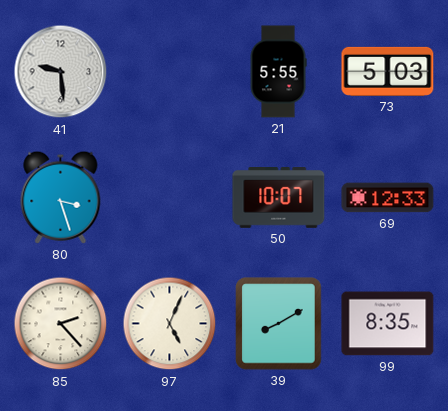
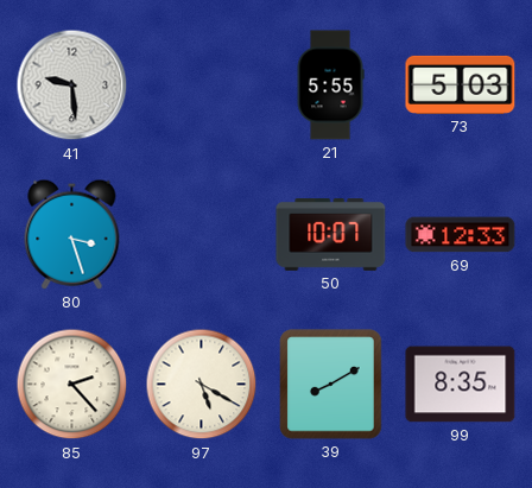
97: 5:04 -> 5:20 (202, 385)
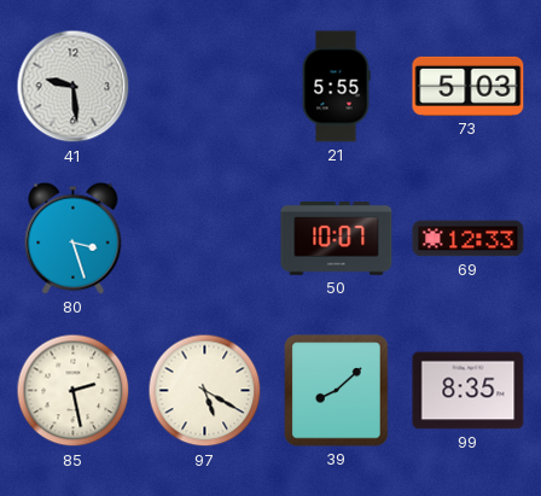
85: 2:23 -> 2:28 (74, 391)
39: 8:10 -> 8:08 (337, 391)
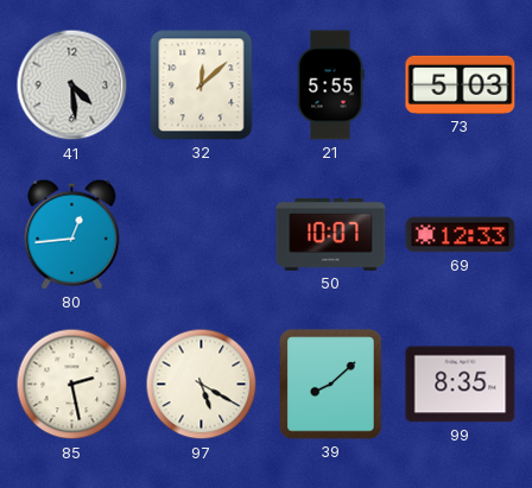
41: 9:29 -> 4:29 (72, 85)
32: none -> 12:08 (202, 85)
80: 3:27 -> 12:44 (72, 234)
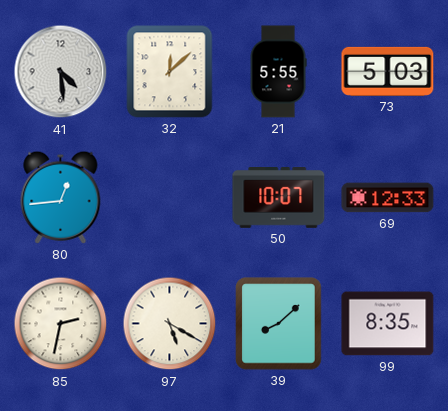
85: 2:28 -> 2:32 (61, 324)
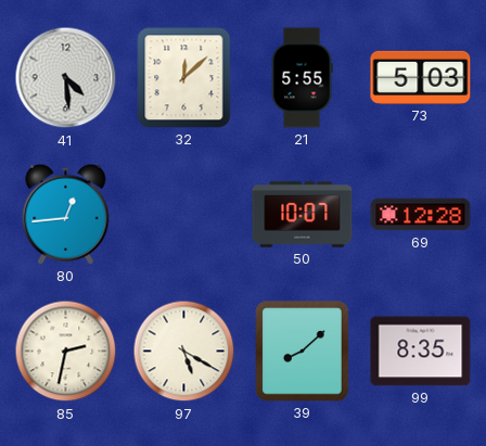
69: 12:33 -> 12:28 (421, 215)
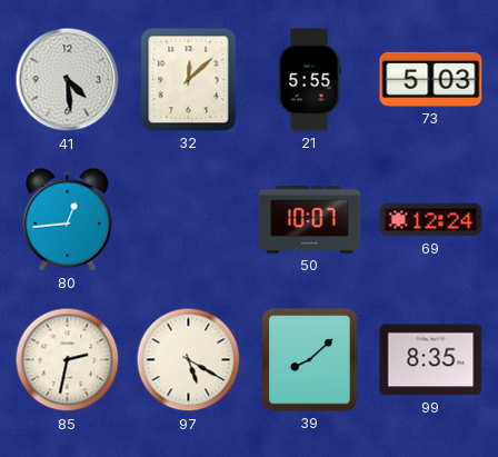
69: 12:28 -> 12:24 (431, 220)
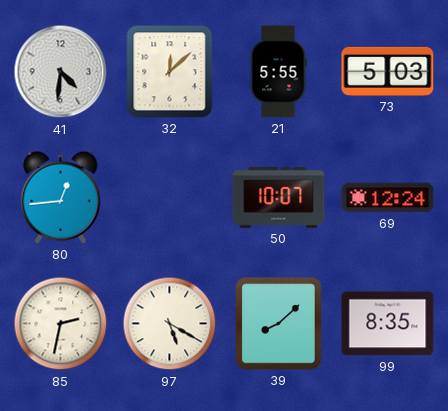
41: 4:29 -> 4:31 (61, 72)
